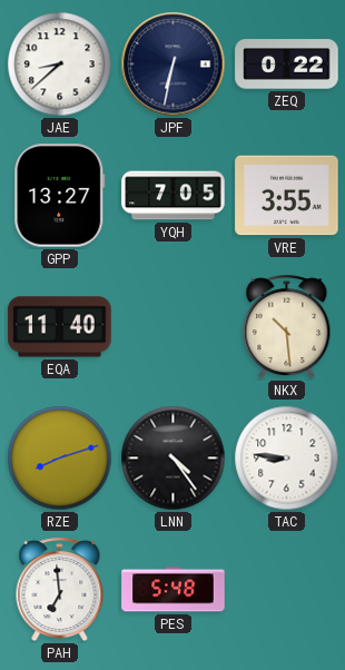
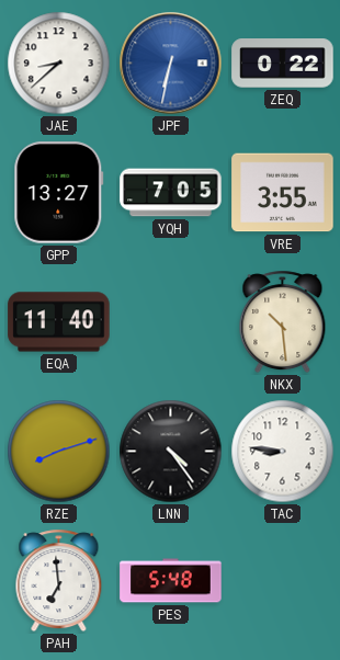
JPF dial: navy -> blue (171, 64)
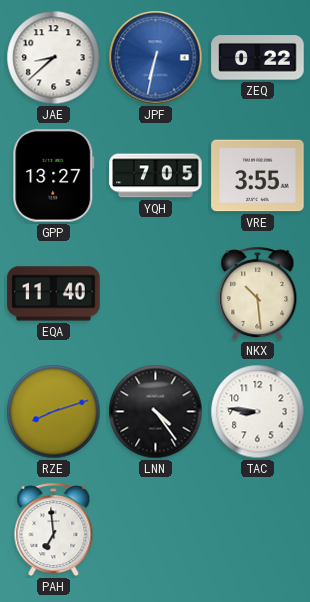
PES: 5:48 -> none (171, 581)
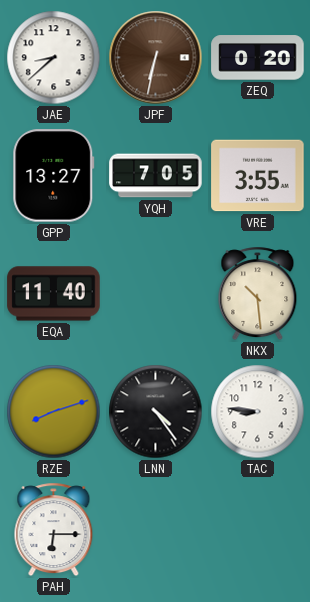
JPF dial: blue -> brown (156, 58)
ZEQ: 0:22 -> 0:20 (258, 58)
PAH: 6:59 -> 6:15 (54, 530)
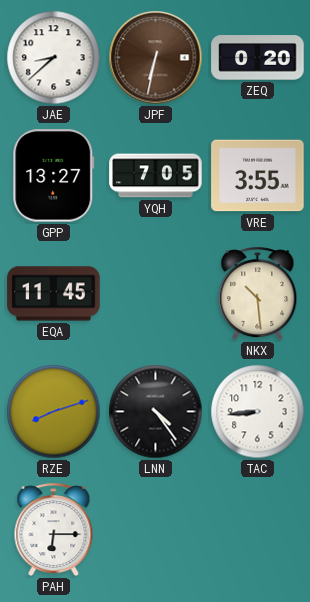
EQA: 11:40 -> 11:45 (54, 294)
TAC: 8:46 -> 8:44 (258, 412)
